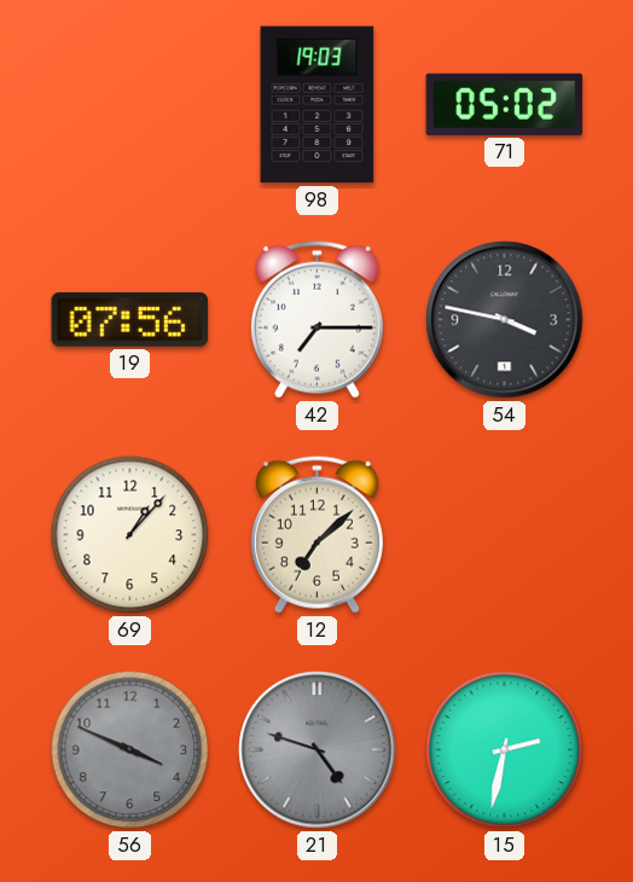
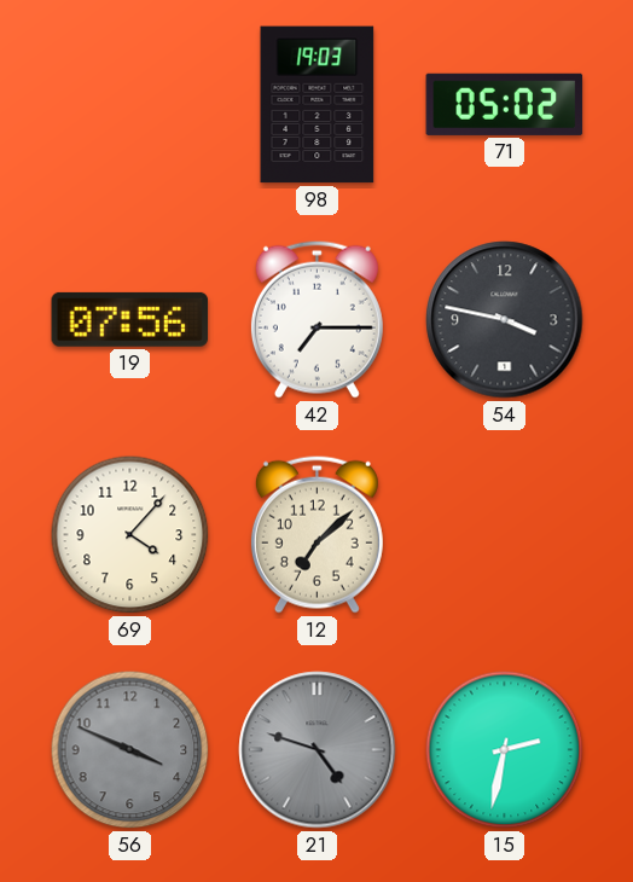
69: 1:07 -> 4:07 (130, 535)
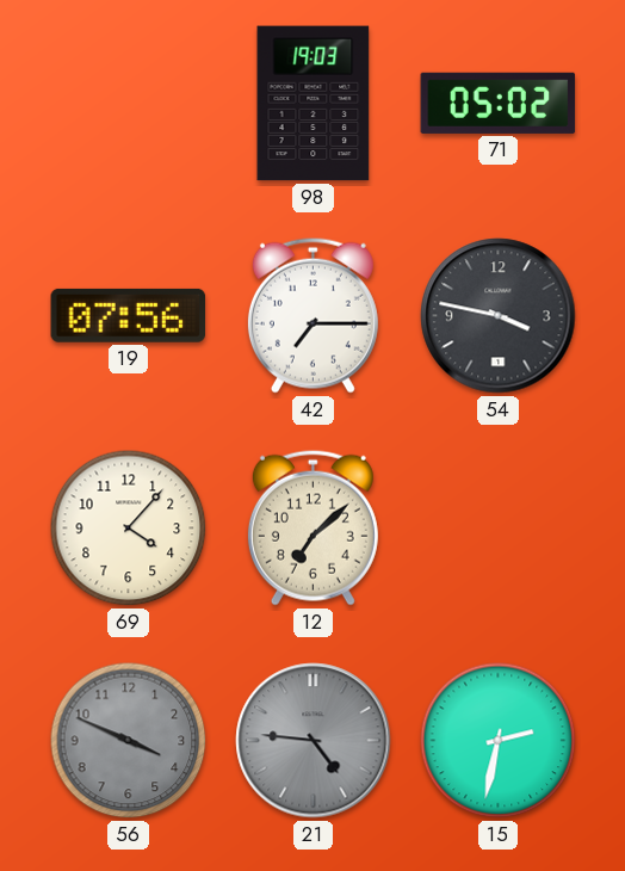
21: 4:48 -> 4:46 (314, 741)
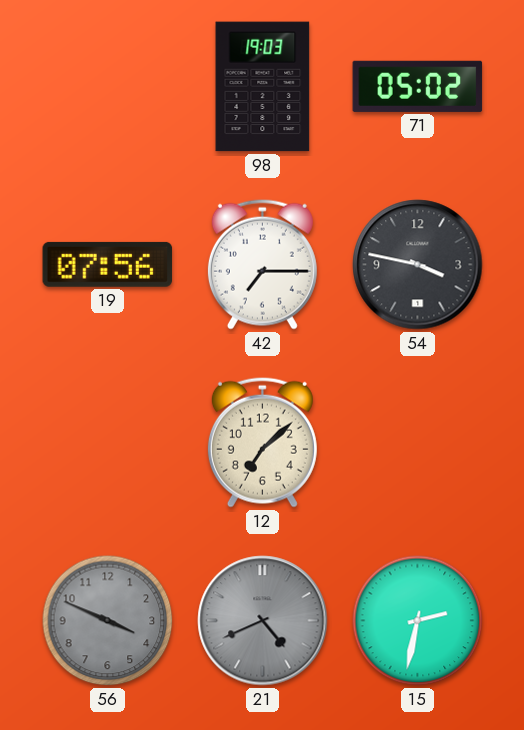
69: 4:07 -> none (129, 529)
21: 4:46 -> 4:41 (263, 621)
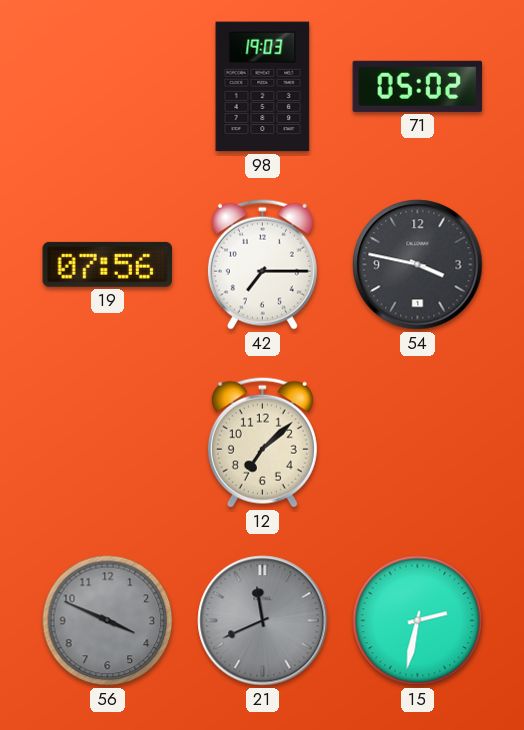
21: 4:41 -> 11:41 (263, 621)
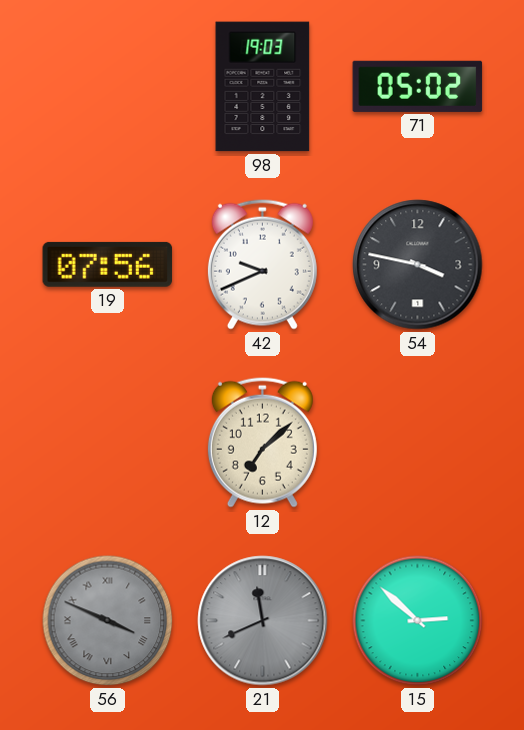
42: 7:15 -> 9:41 (262, 264)
56 numerals: Arabic -> Roman (108, 621)
15: 2:32 -> 2:52 (418, 621)
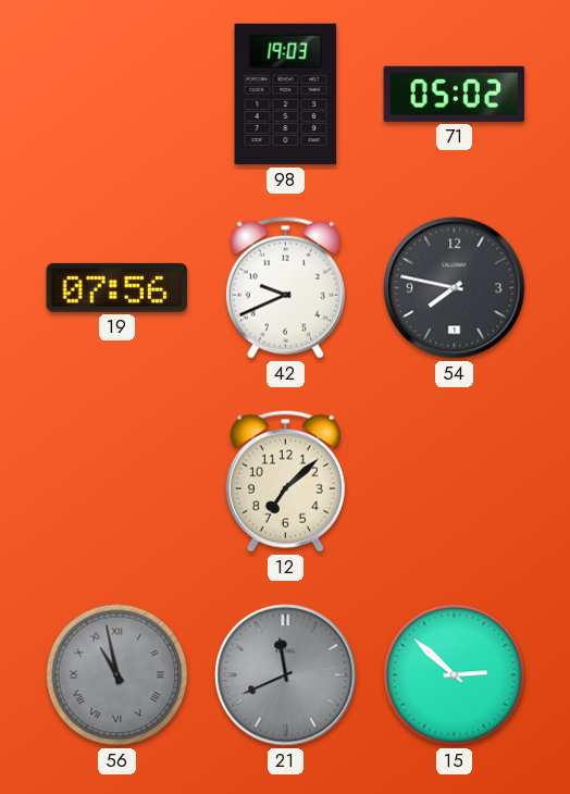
54: 3:47 -> 7:47 (455, 288)
56: 3:49 -> 10:58 (117, 675)
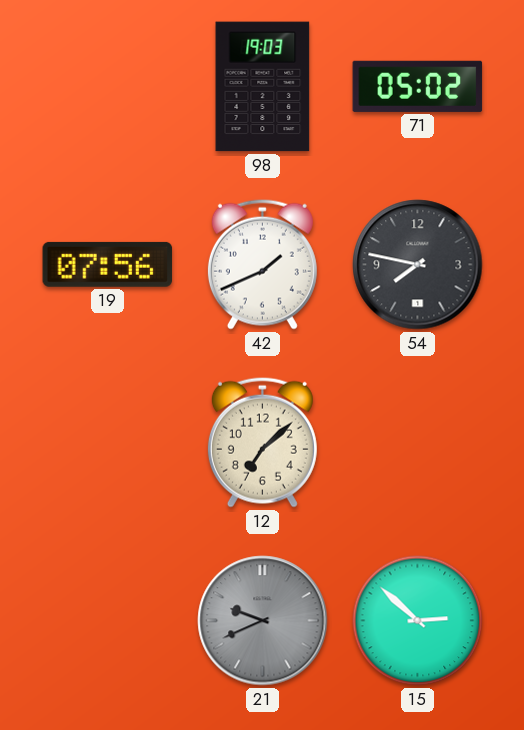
42: 9:41 -> 1:41 (262, 264)
56: 10:58 -> none (117, 675)
21: 11:41 -> 9:41 (263, 621)
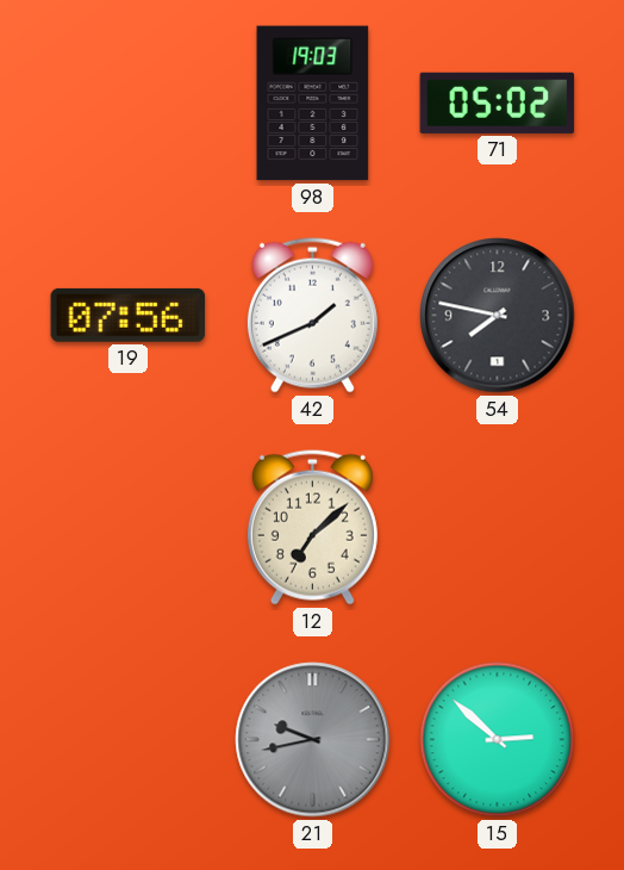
21: 9:41 -> 9:43 (313, 740)
